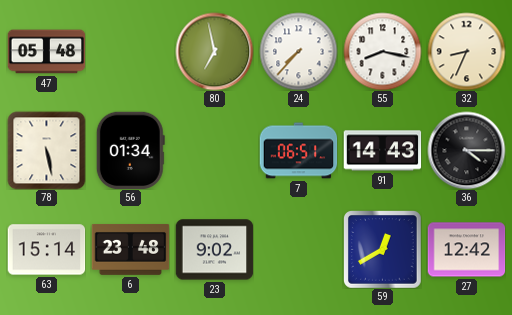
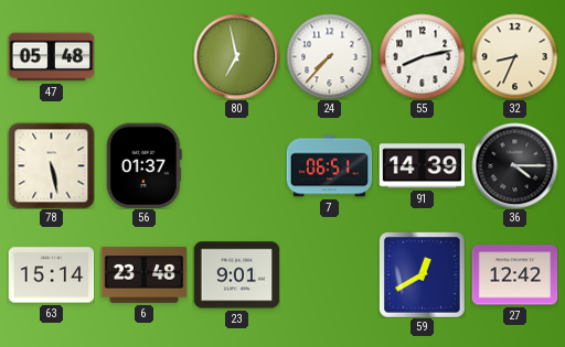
55: 8:17 -> 8:13 (422, 56)
56: 01:34 -> 01:37 (143, 165)
91: 14:43 -> 14:39 (422, 166)
23: 9:02 -> 9:01 (236, 275)
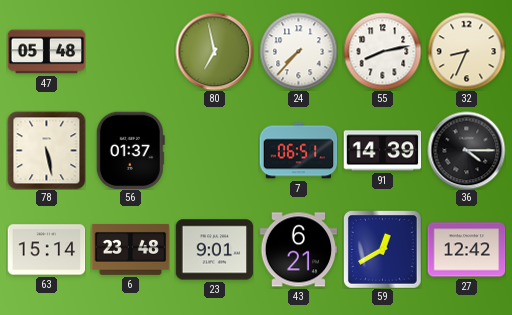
43: none -> 6:21 (298, 250)
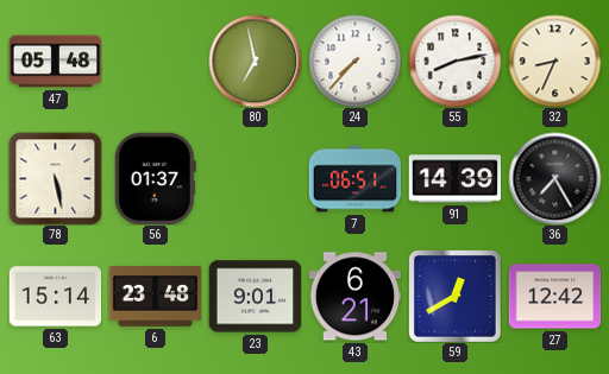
36: 4:15 -> 7:25 (554, 178)
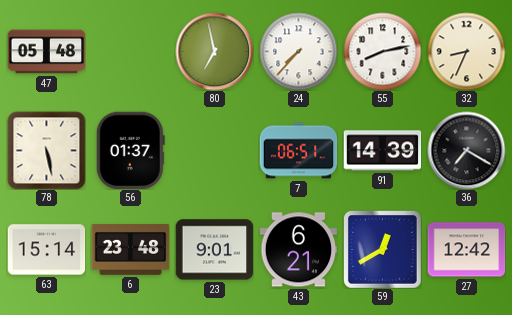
36: 7:25 -> 7:20 (466, 150)
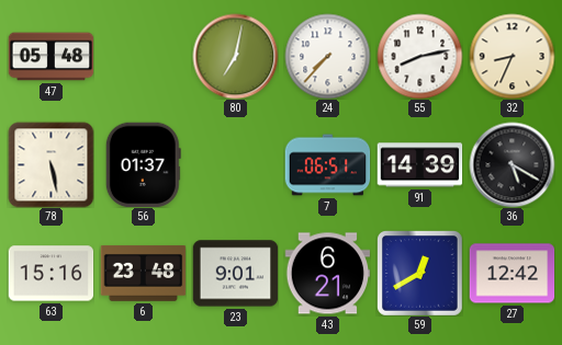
80: 6:58 -> 7:02 (235, 56)
36: 7:20 -> 5:20 (512, 164)
63: 15:14 -> 15:16 (50, 274)
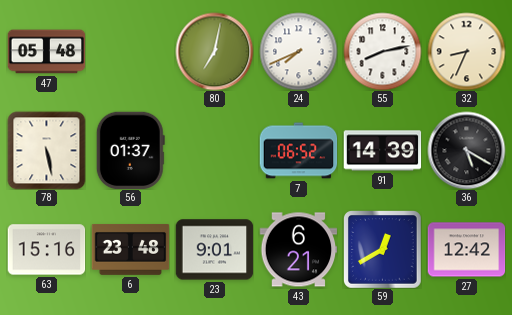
24: 7:37 -> 7:41 (298, 51)
7: 06:51 -> 06:52 (298, 151)
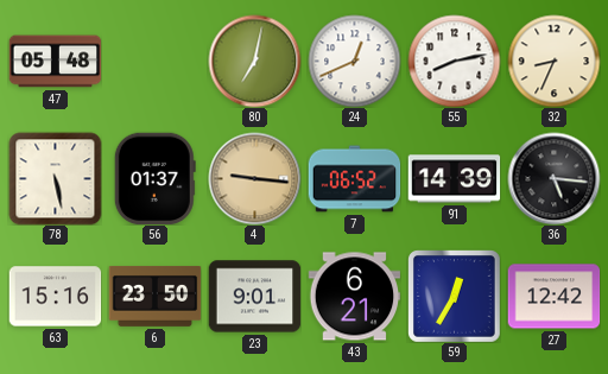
24: 7:41 -> 12:41 (354, 61)
4: none -> 9:16 (254, 178)
36: 5:20 -> 5:16 (553, 178)
6: 23:48 -> 23:50 (154, 296)
59: 12:40 -> 12:35 (455, 297)
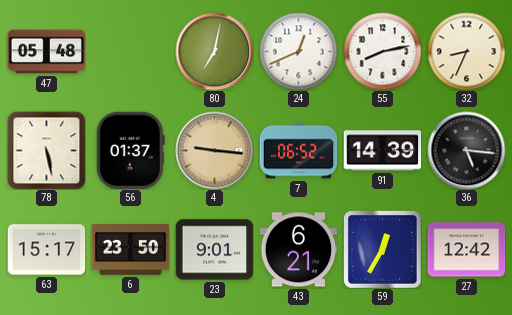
63: 15:16 -> 15:17 (46, 250)
